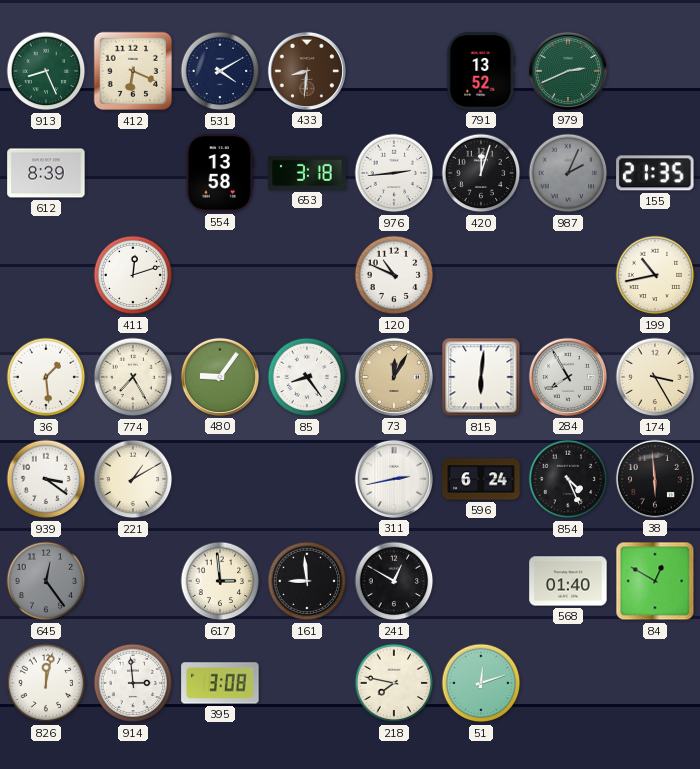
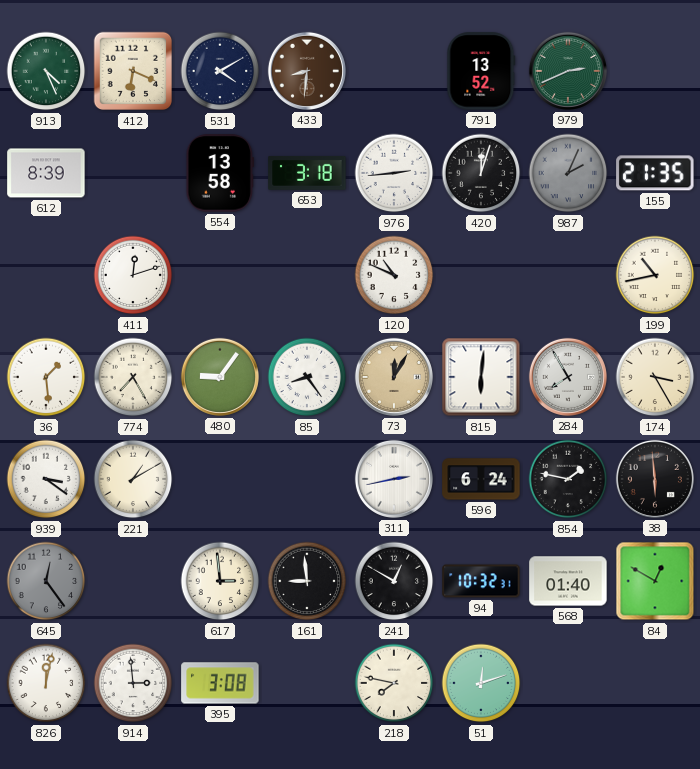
913: 8:26 -> 4:26 (46, 71)
854: 4:26 -> 1:47 (568, 479)
94: none -> 10:32 (481, 581)
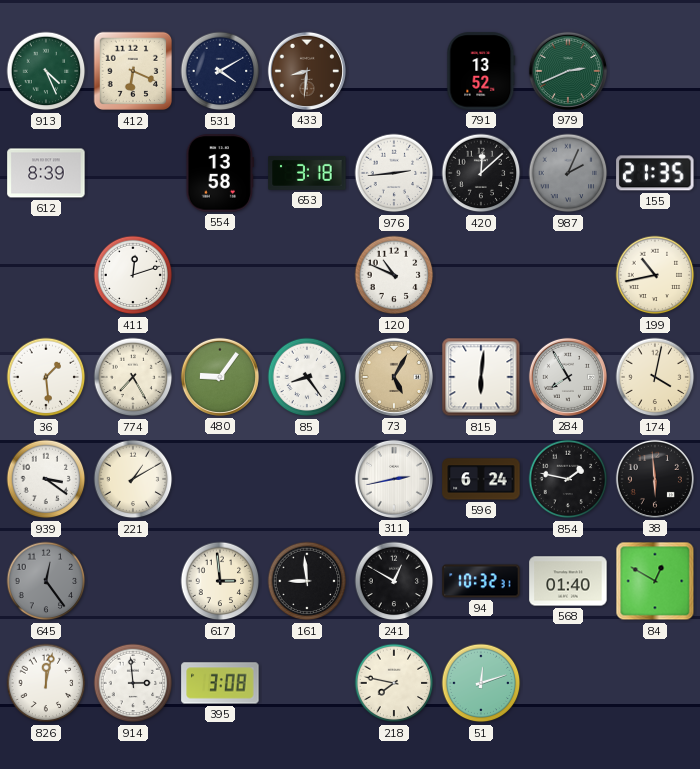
420: 12:03 -> 12:08 (481, 173)
73: 12:05 -> 5:05 (394, 377)
174: 3:25 -> 4:02 (655, 377)
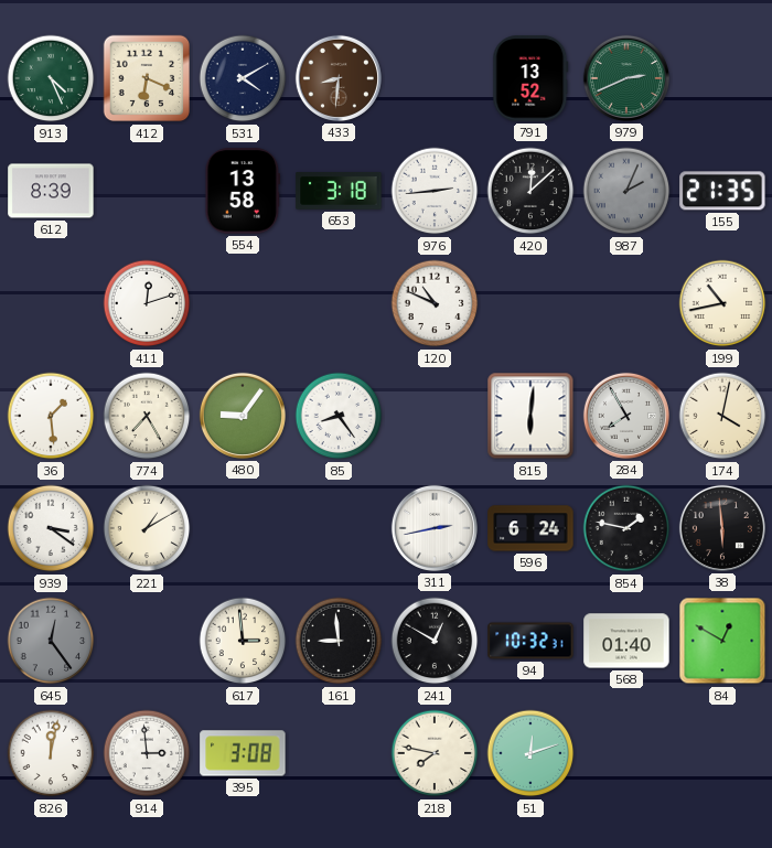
73: 5:05 -> none (394, 377)
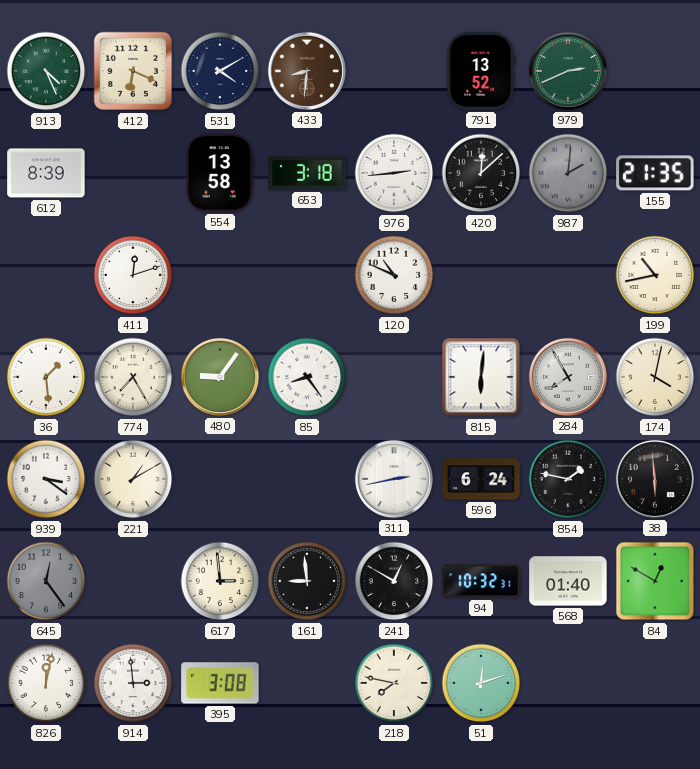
987: 2:04 -> 2:01 (568, 173)
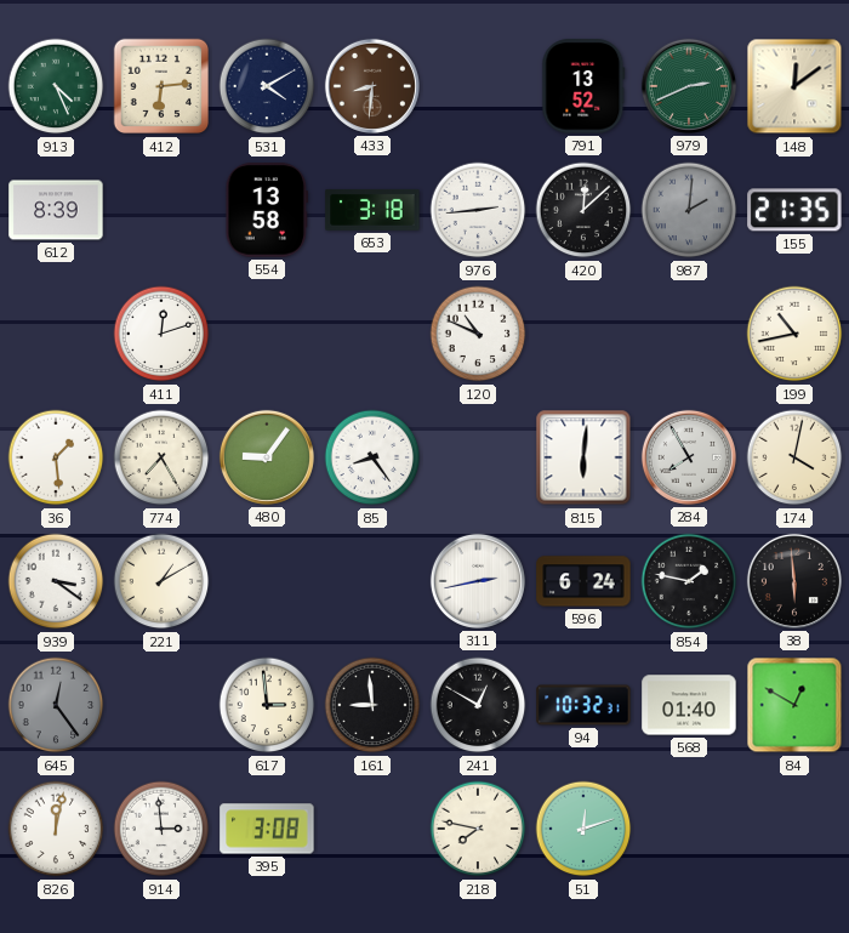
412: 6:19 -> 6:14 (160, 86)
148: none -> 12:09 (794, 86)
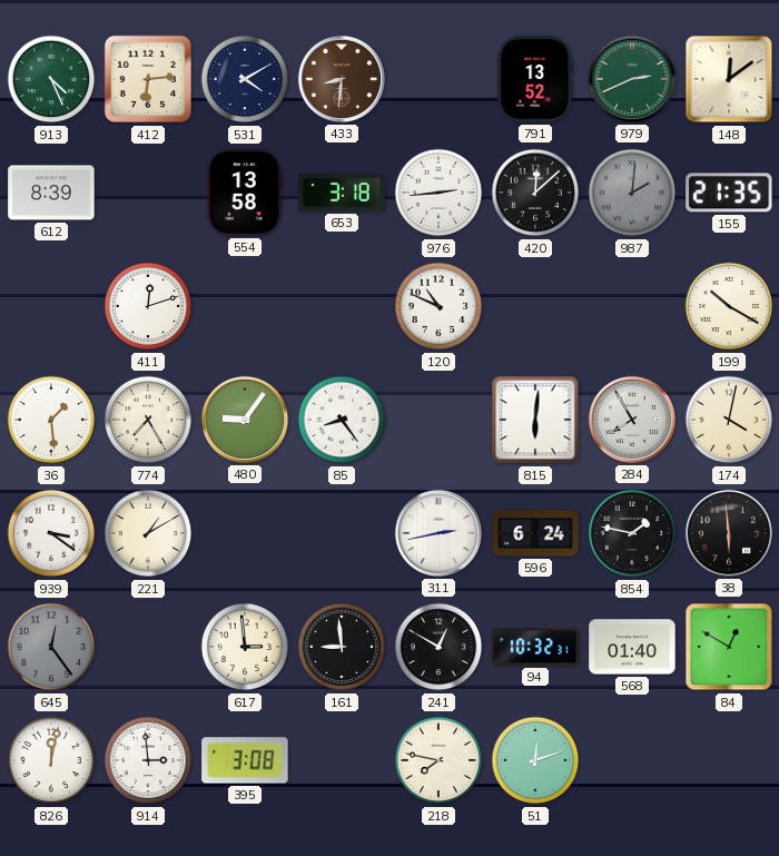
199: 10:43 -> 10:20 (729, 306)
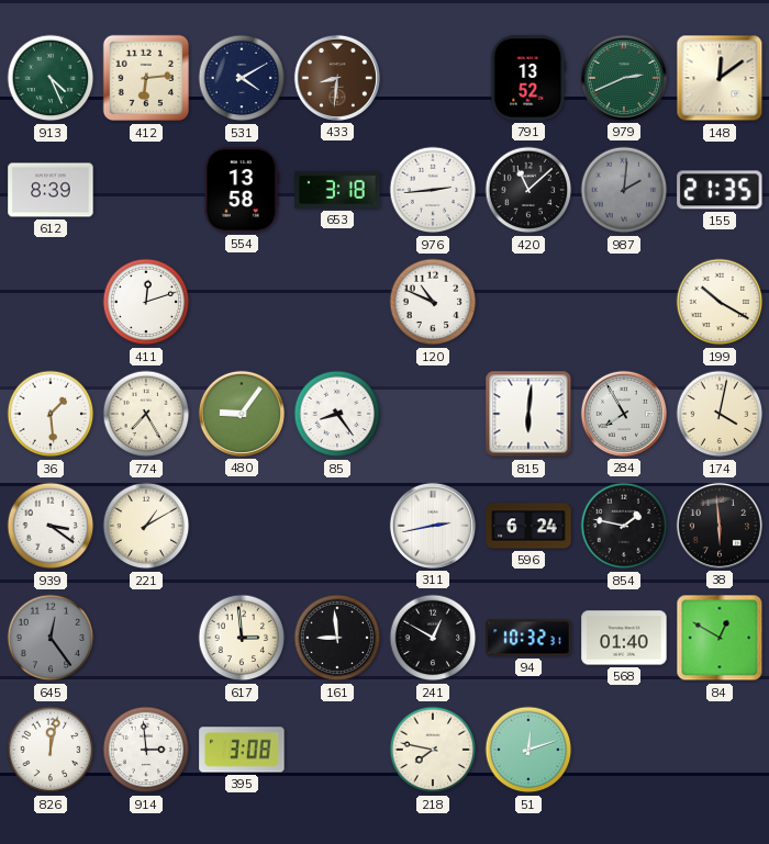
420: 12:08 -> 11:08 (528, 190)
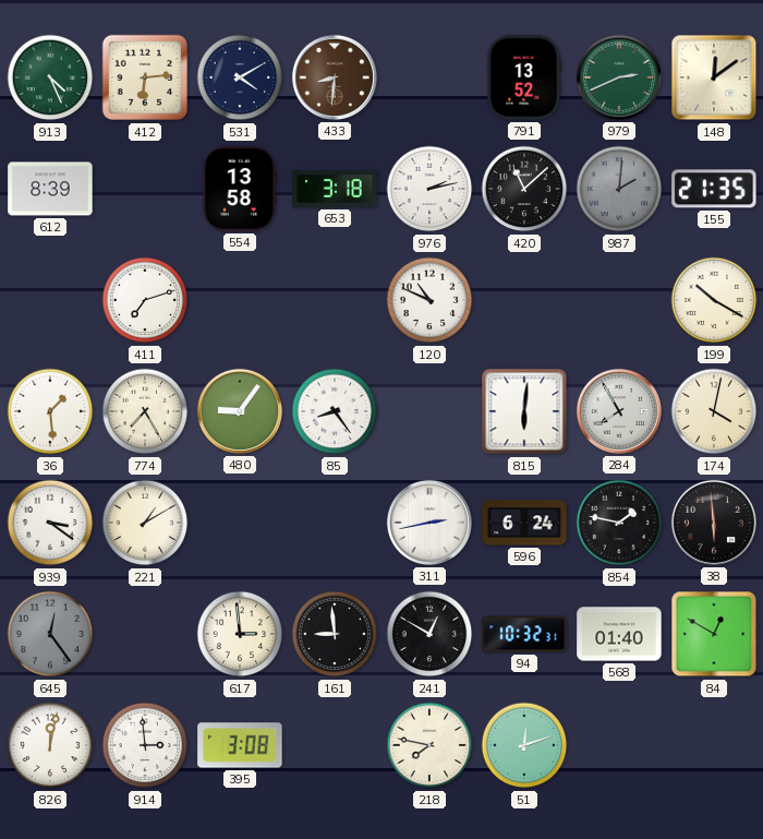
976: 2:44 -> 2:13 (429, 189)
411: 12:12 -> 7:12 (145, 300)
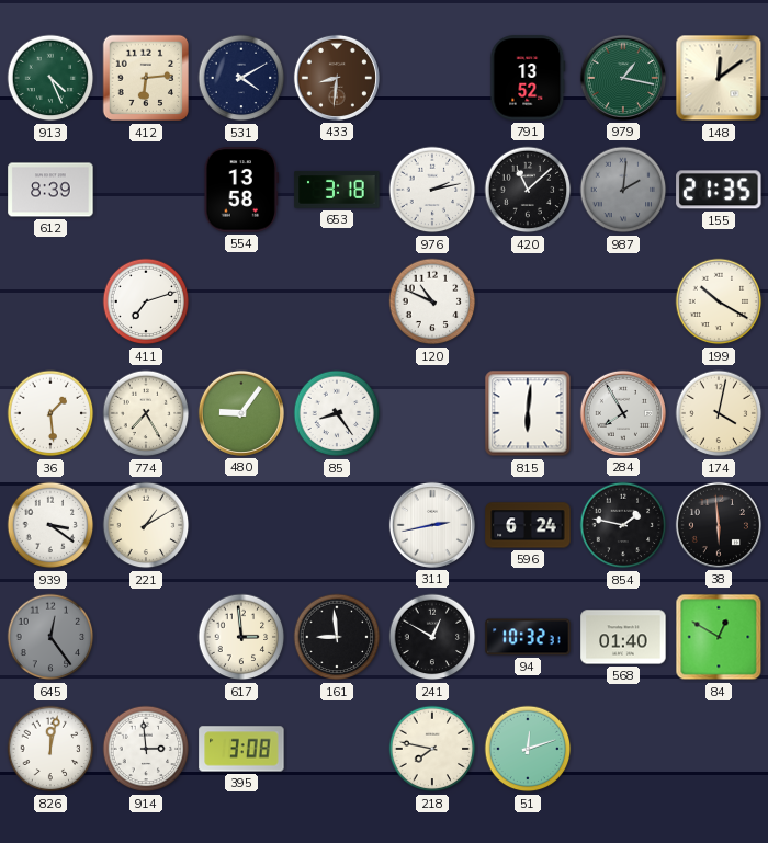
979: 2:41 -> 1:17 (623, 78)
